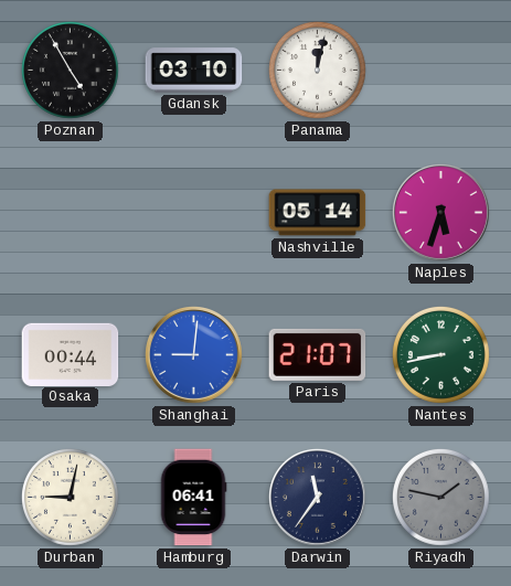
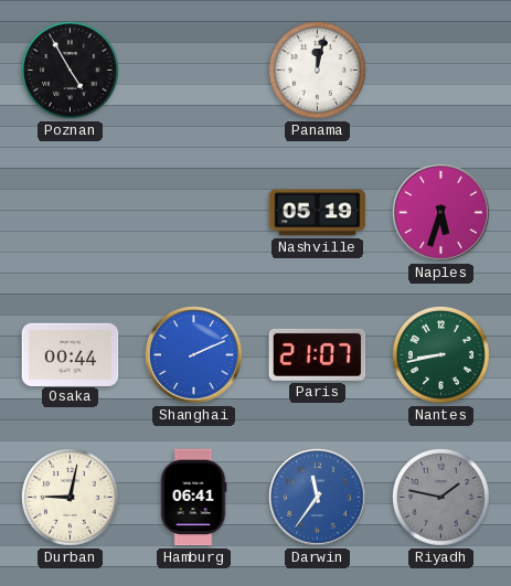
Gdansk: 03:10 -> none (194, 71)
Nashville: 05:14 -> 05:19 (318, 213)
Shanghai: 9:01 -> 2:11 (194, 355)
Darwin dial: navy -> blue (318, 498)
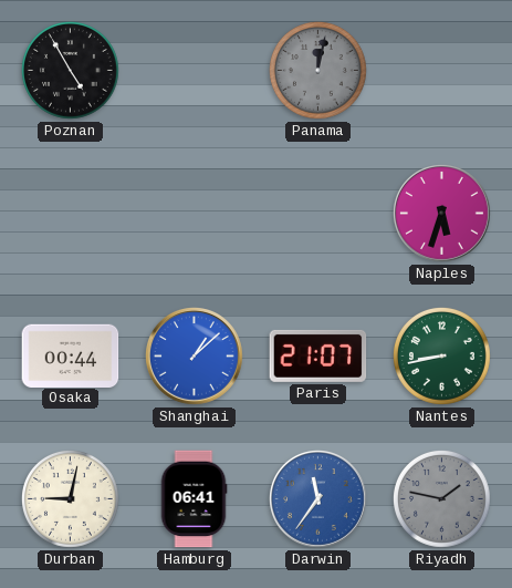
Panama dial: white -> grey (317, 70)
Nashville: 05:19 -> none (318, 213)
Shanghai: 2:11 -> 1:08 (195, 357)
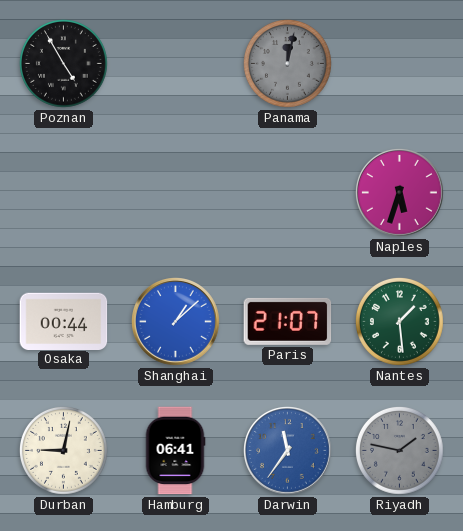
Nantes: 8:43 -> 1:29 (399, 321)
